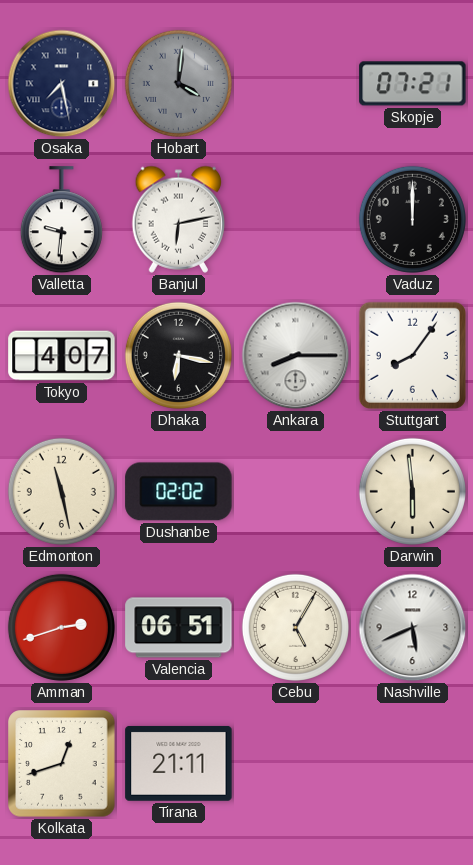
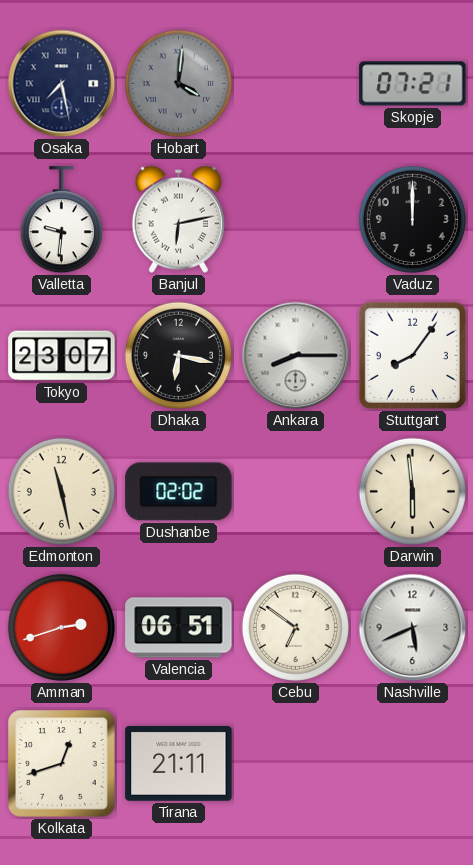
Tokyo: 4:07 -> 23:07 (62, 356)
Cebu: 5:05 -> 6:51 (295, 627)
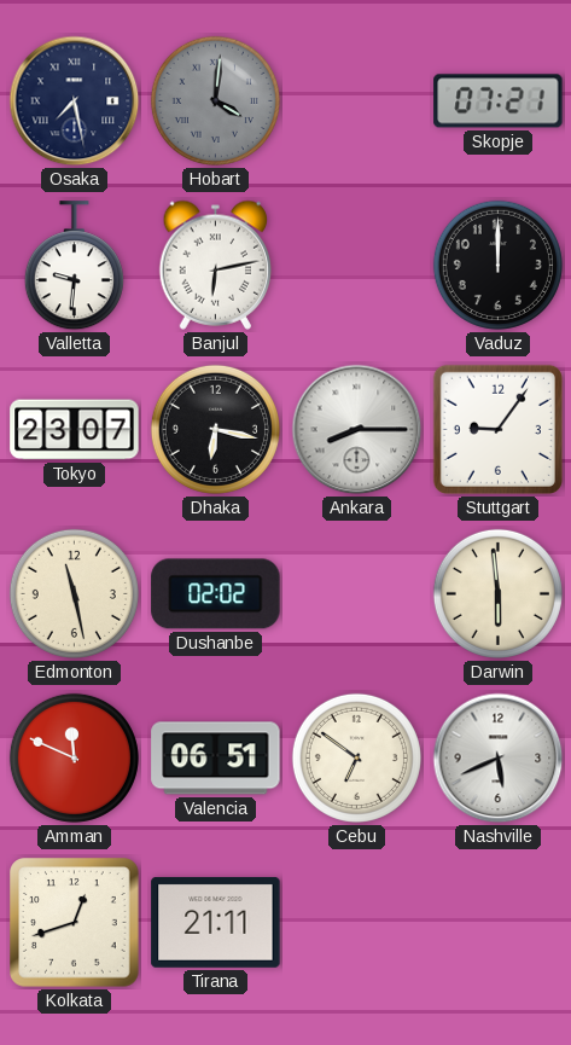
Stuttgart: 8:06 -> 9:06 (497, 429)
Amman: 2:42 -> 11:49 (74, 757)
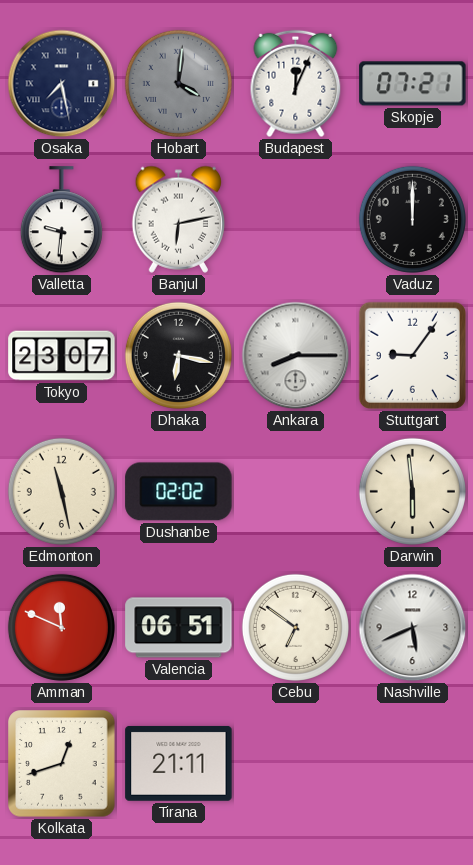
Budapest: none -> 12:04 (296, 84)
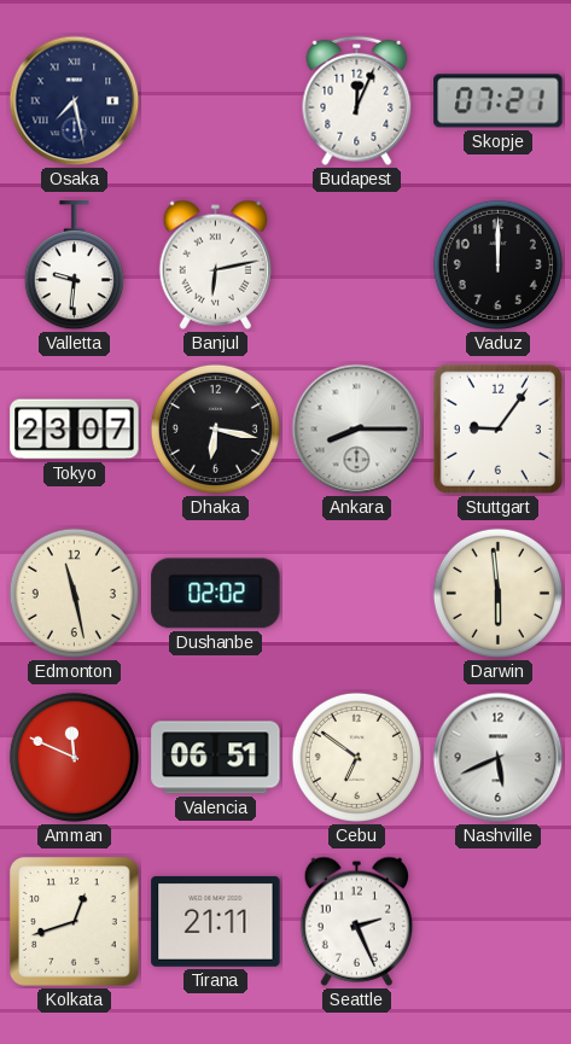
Hobart: 4:01 -> none (178, 83)
Seattle: none -> 2:26 (357, 921)
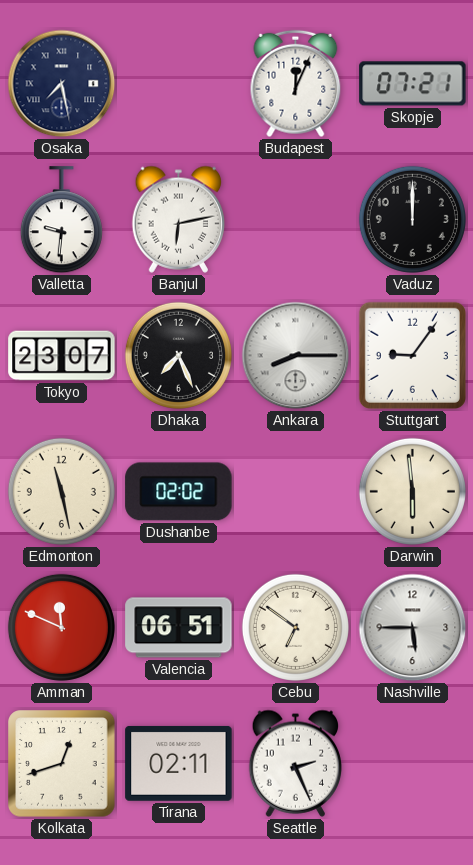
Dhaka: 6:17 -> 7:26 (178, 355)
Nashville: 5:41 -> 5:45 (413, 628)
Tirana: 21:11 -> 02:11 (179, 763)
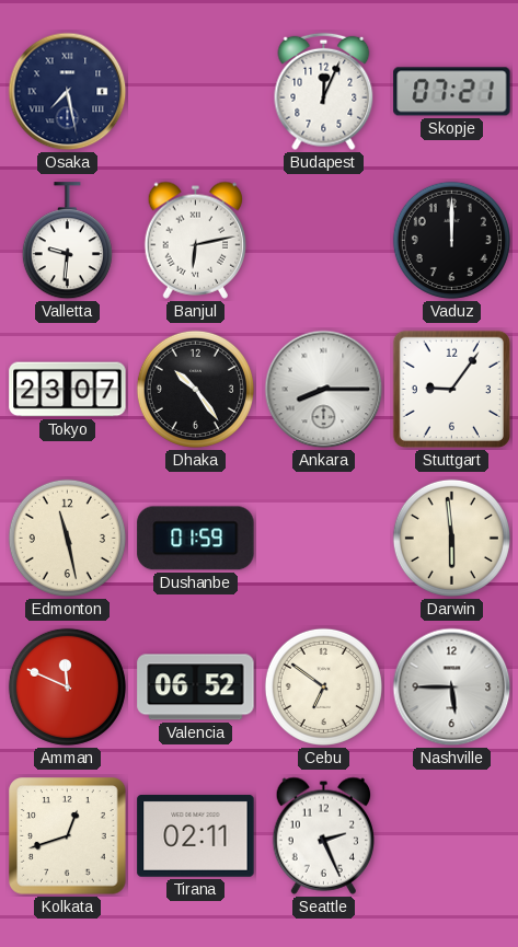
Dhaka: 7:26 -> 10:24 (195, 389)
Dushanbe: 02:02 -> 01:59 (196, 539)
Valencia: 06:51 -> 06:52 (196, 688)
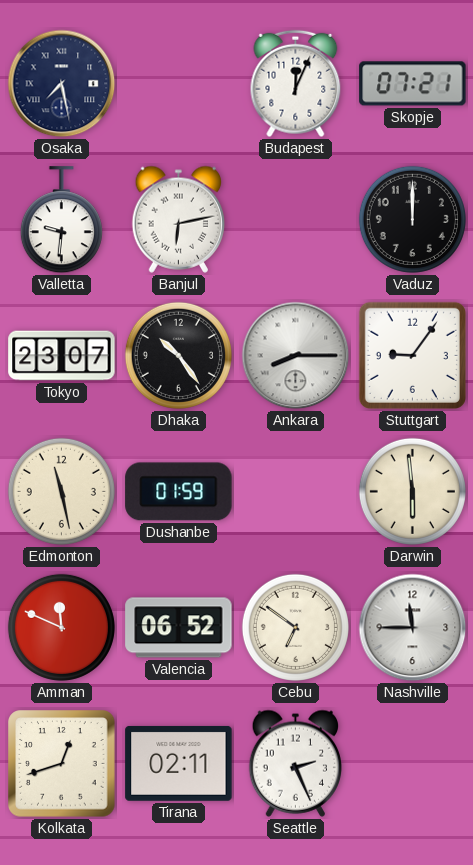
Nashville: 5:45 -> 11:45 (413, 628)
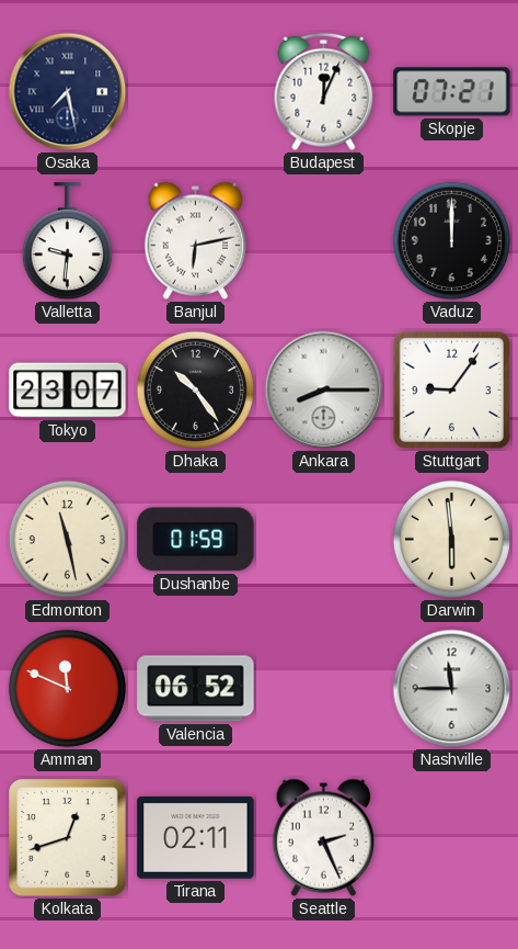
Cebu: 6:51 -> none (295, 627)
